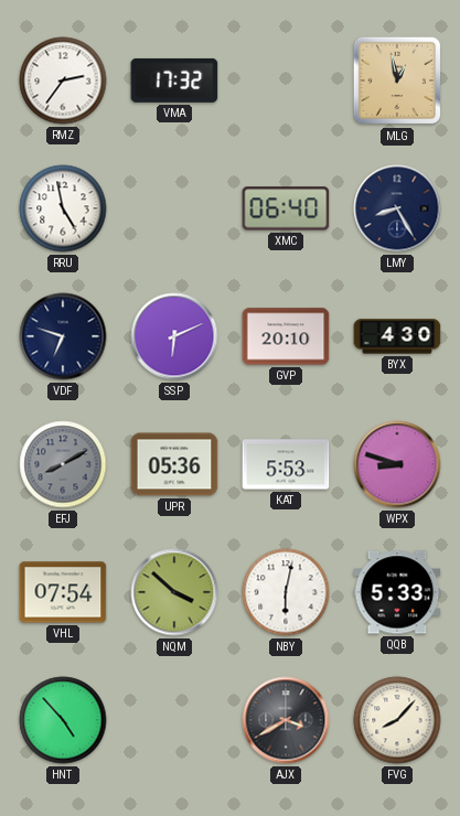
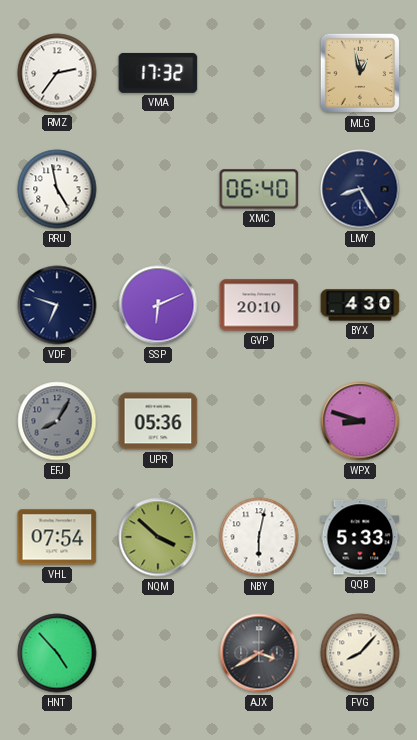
EFJ: 8:10 -> 8:05 (57, 421)
KAT: 5:53 -> none (286, 464)
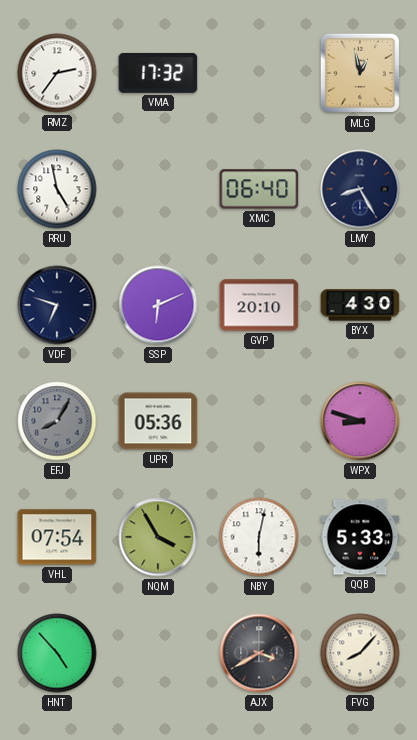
NQM: 3:52 -> 3:55 (158, 537)
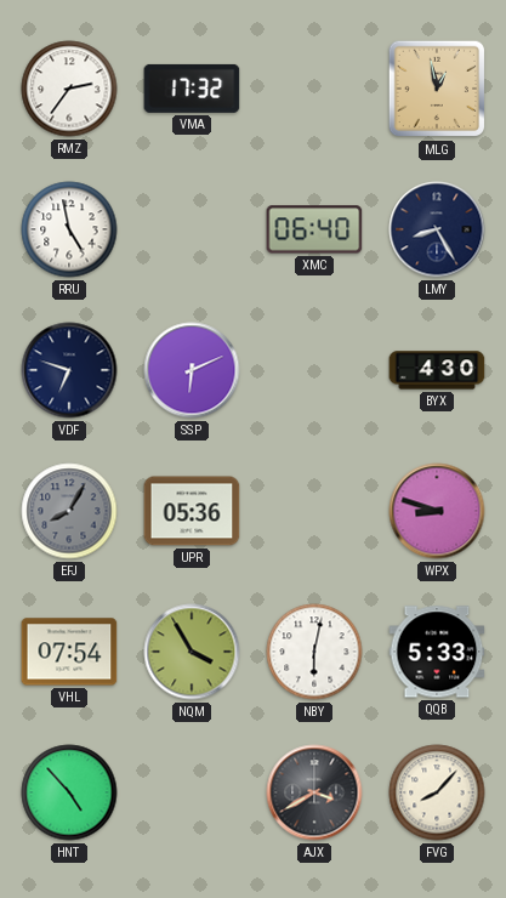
GVP: 20:10 -> none (259, 305)
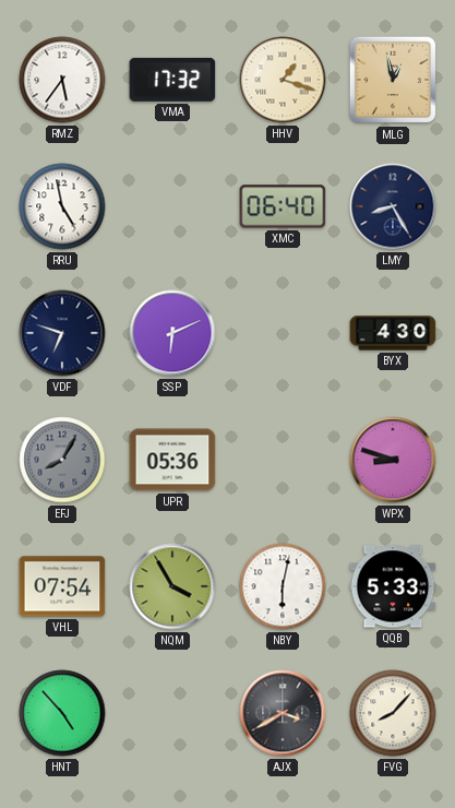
RMZ: 2:36 -> 5:36 (62, 80)
HHV: none -> 1:18 (283, 80)
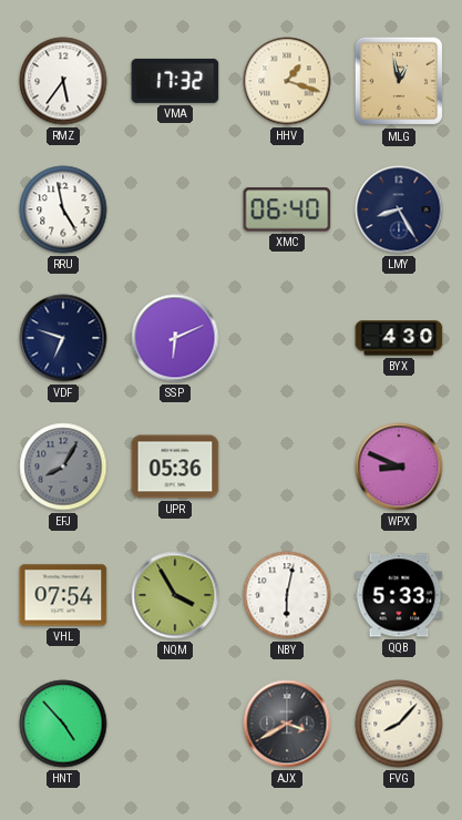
WPX: 8:48 -> 8:49 (399, 467)
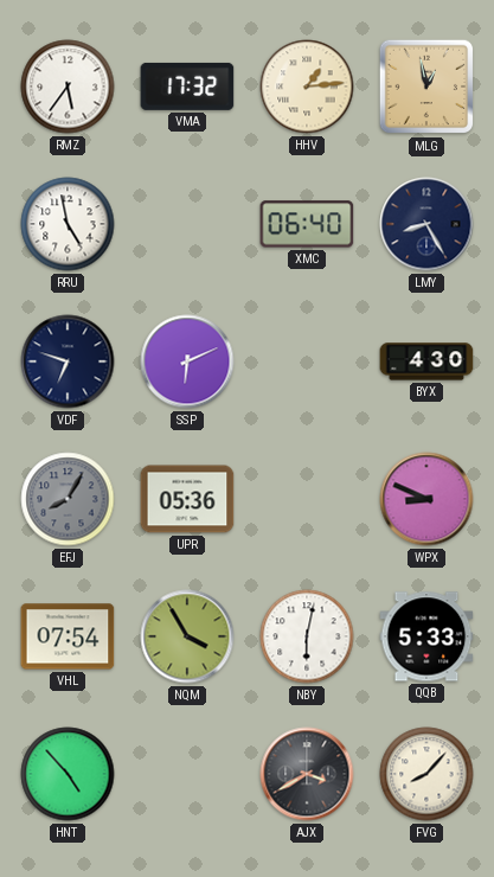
HHV: 1:18 -> 1:14 (307, 87)
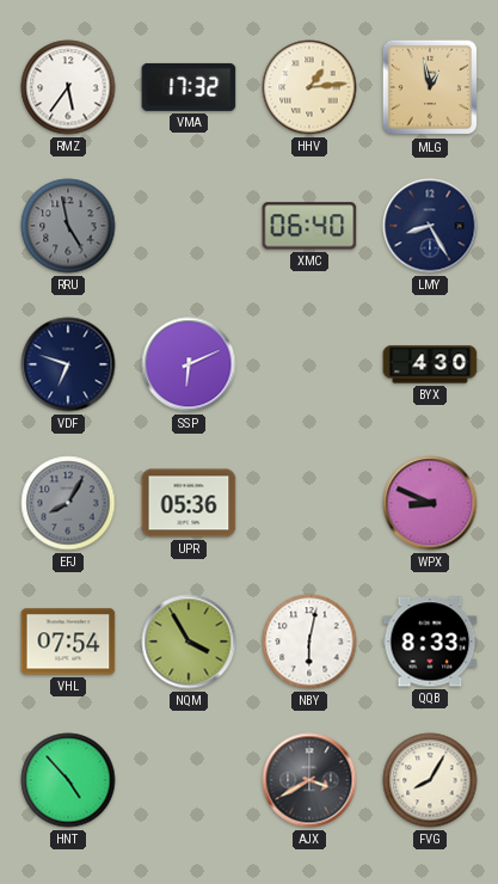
RRU dial: white -> grey (68, 226)
QQB: 5:33 -> 8:33 (430, 641)
FVG: 8:07 -> 8:05 (430, 780)
